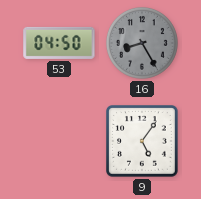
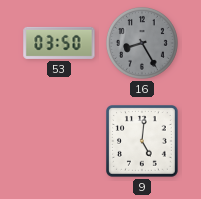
53: 04:50 -> 03:50 (59, 43)
9: 5:06 -> 5:01 (143, 142)
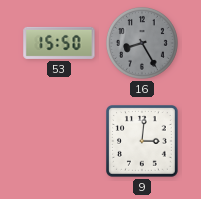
53: 03:50 -> 15:50 (59, 43)
9: 5:01 -> 3:01 (143, 142)
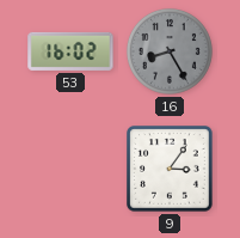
53: 15:50 -> 16:02 (70, 51)
9: 3:01 -> 3:06 (171, 170)
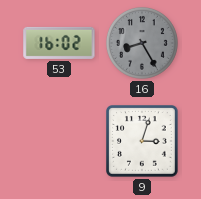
9: 3:06 -> 3:03 (143, 142)
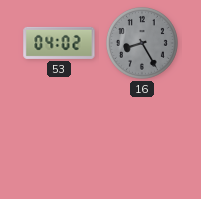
53: 16:02 -> 04:02 (59, 43)
9: 3:03 -> none (143, 142)
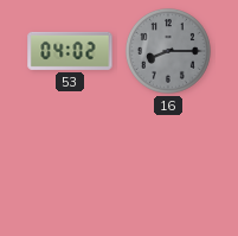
16: 8:25 -> 8:15 (168, 51)
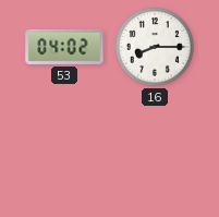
16 dial: grey -> white (155, 47)
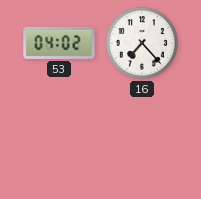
16: 8:15 -> 7:23 (142, 43)
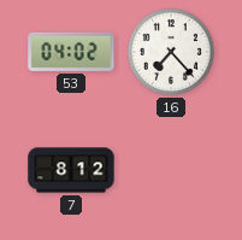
7: none -> 8:12 (71, 170)
